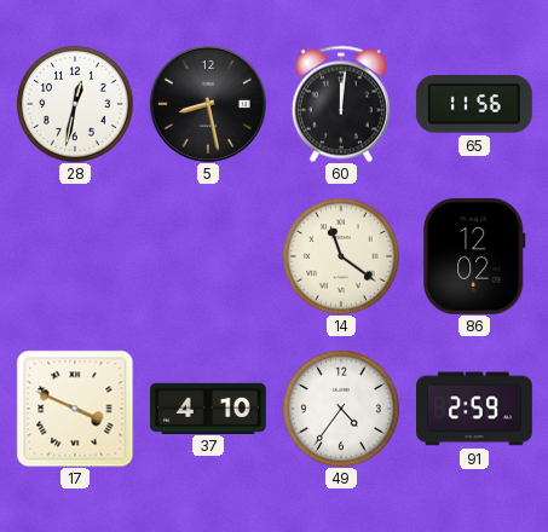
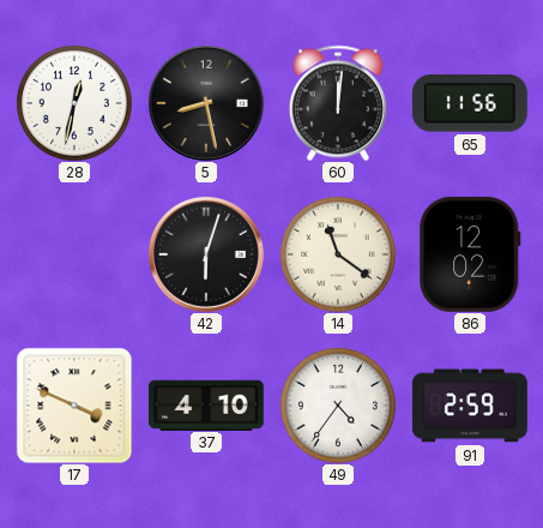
42: none -> 6:03 (206, 254)
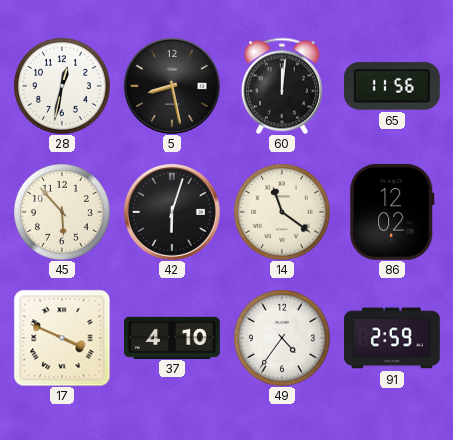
45: none -> 5:53 (62, 212)
